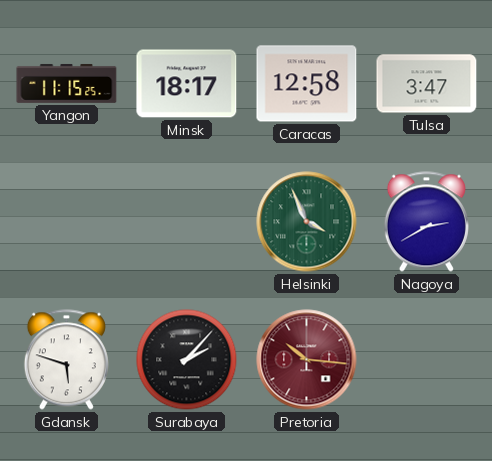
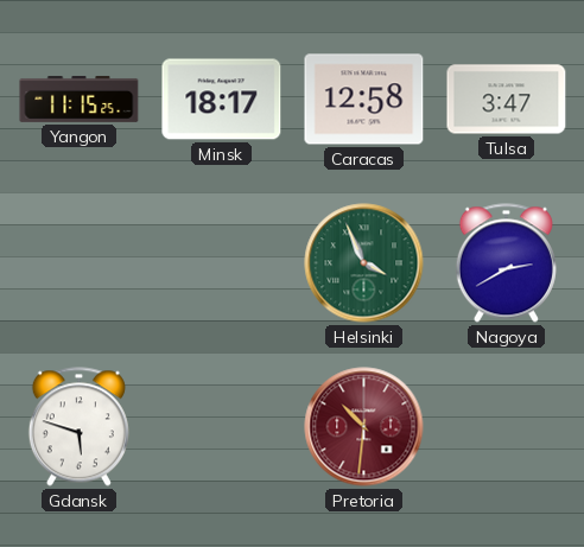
Surabaya: 2:07 -> none (187, 360)
Pretoria: 10:16 -> 10:31 (364, 427)
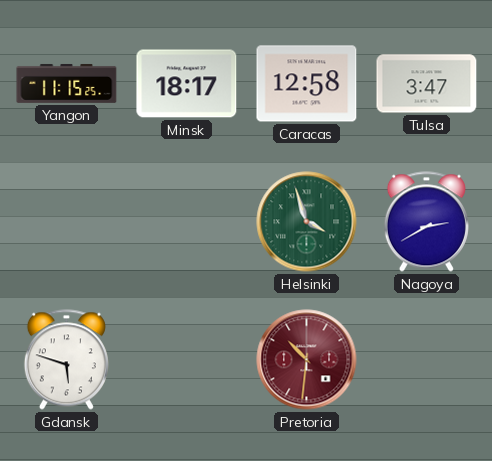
Helsinki: 3:56 -> 3:57 (307, 222)
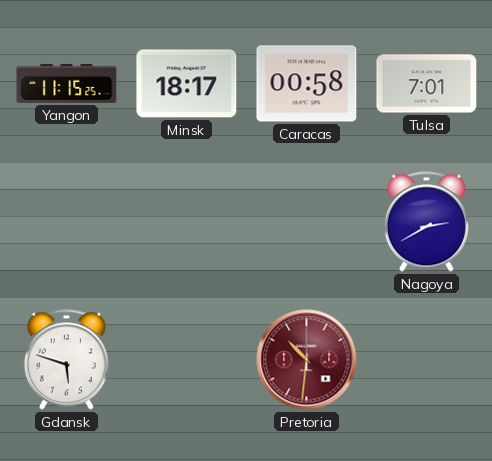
Caracas: 12:58 -> 00:58 (307, 84)
Tulsa: 3:47 -> 7:01 (427, 84)
Helsinki: 3:57 -> none (307, 222)
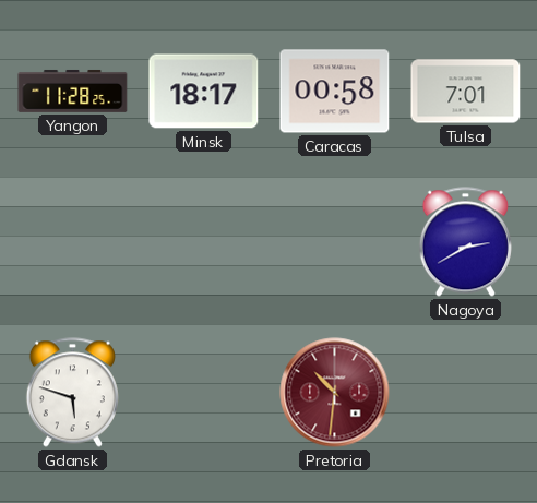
Yangon: 11:15 -> 11:28 (73, 92)
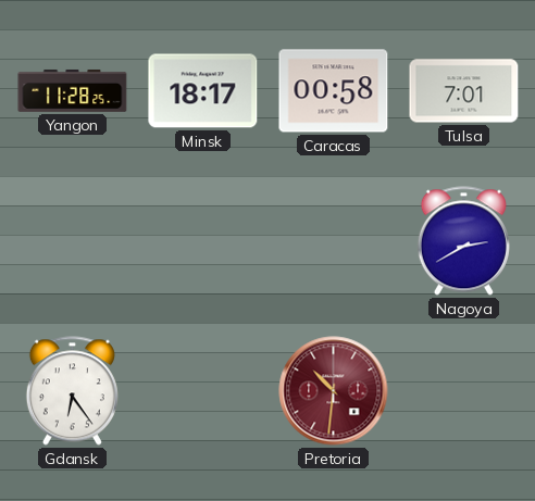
Gdansk: 5:48 -> 6:24 (72, 391)
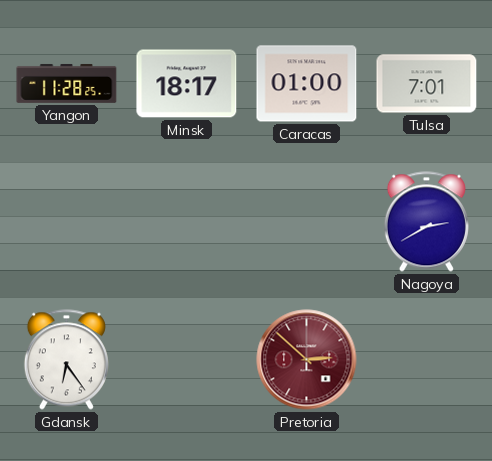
Caracas: 00:58 -> 01:00 (307, 84)
Pretoria: 10:31 -> 2:52 (307, 360)
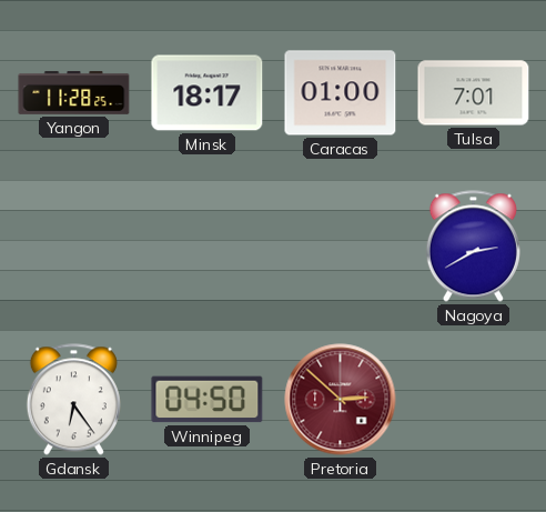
Winnipeg: none -> 04:50 (208, 400)
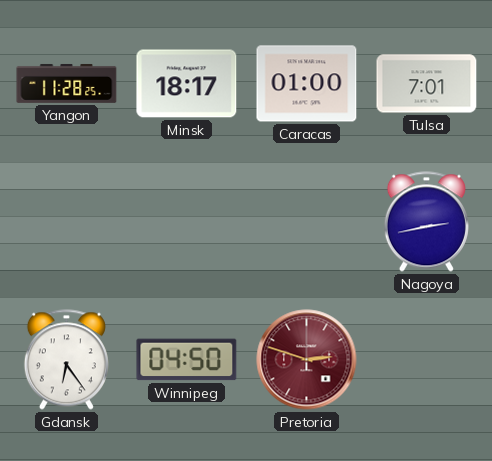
Nagoya: 2:40 -> 2:43 (426, 222)
Pretoria: 2:52 -> 2:48 (307, 360)
